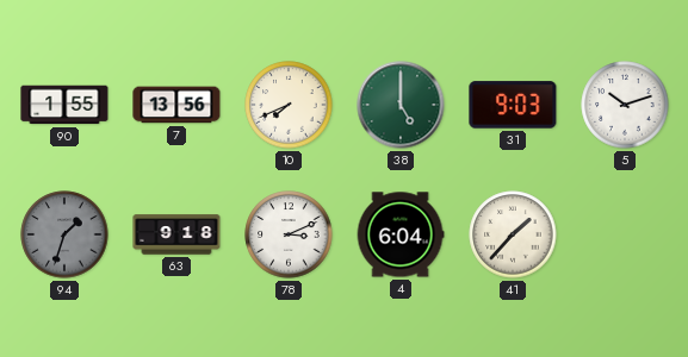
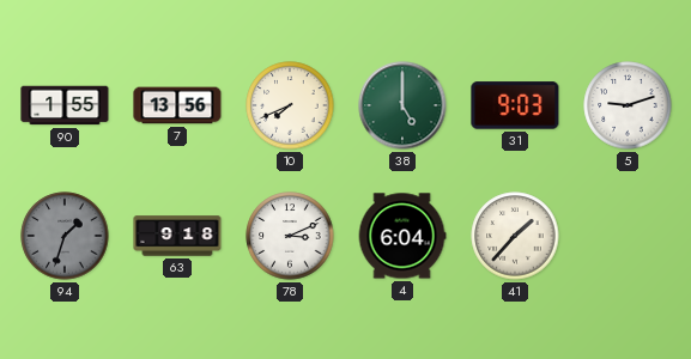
5: 10:12 -> 9:12 (628, 105)
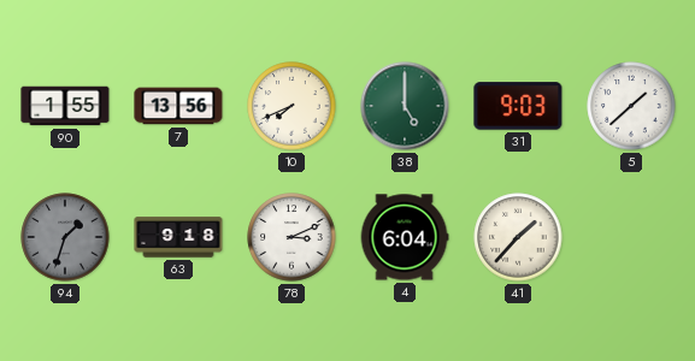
5: 9:12 -> 1:38 (631, 106)
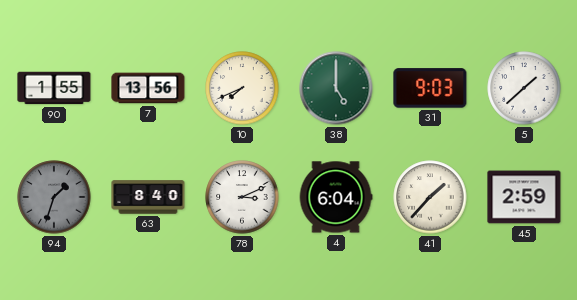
63: 9:18 -> 8:40 (148, 197)
45: none -> 2:59 (524, 197)
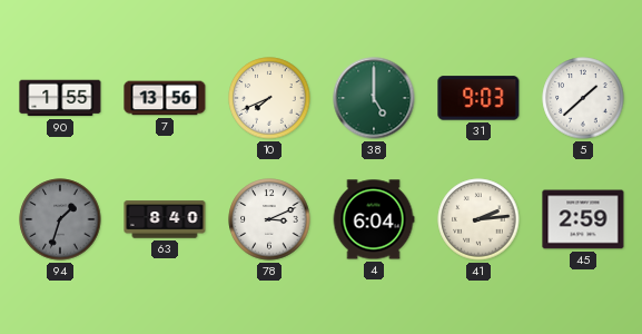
41: 1:37 -> 2:14 (478, 219)
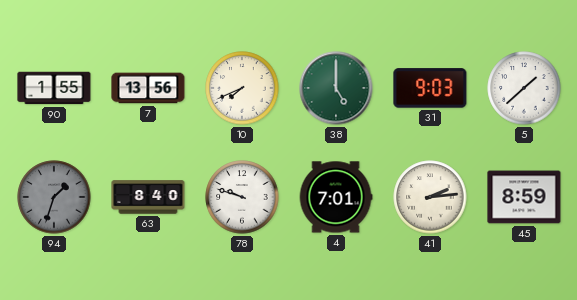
78: 3:11 -> 9:48 (242, 197)
4: 6:04 -> 7:01 (336, 197)
45: 2:59 -> 8:59 (524, 197)
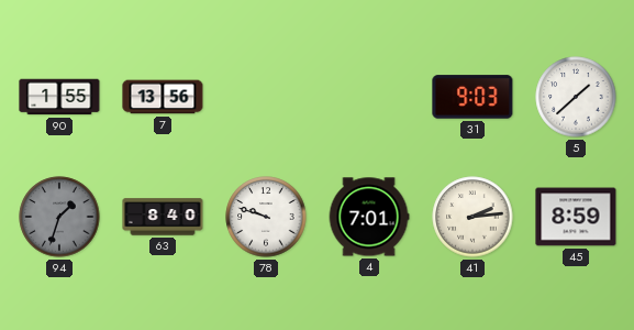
10: 7:41 -> none (242, 88)
38: 5:00 -> none (336, 88)
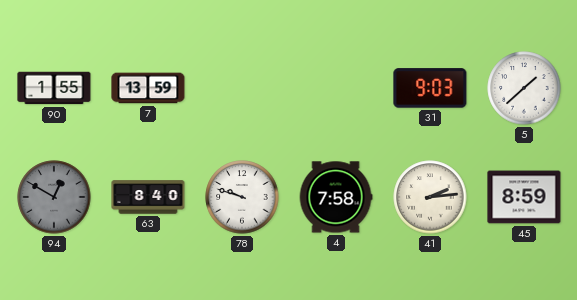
7: 13:56 -> 13:59 (148, 88)
94: 1:33 -> 12:50 (54, 197)
4: 7:01 -> 7:58 (336, 197)
